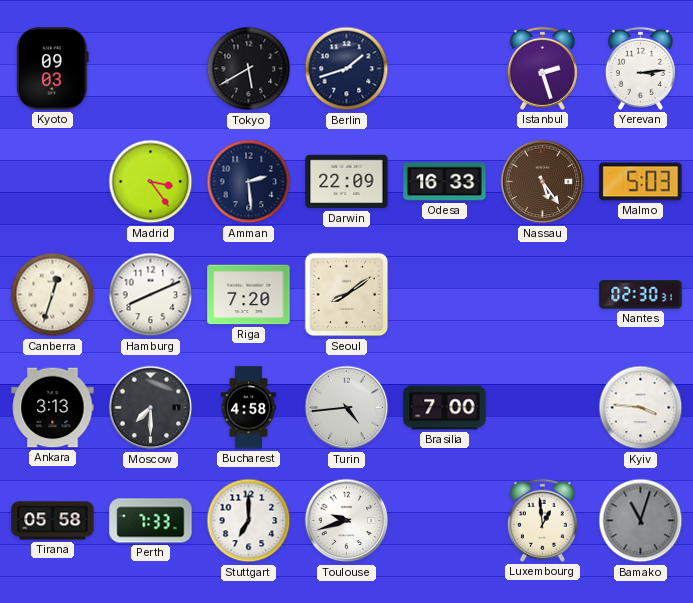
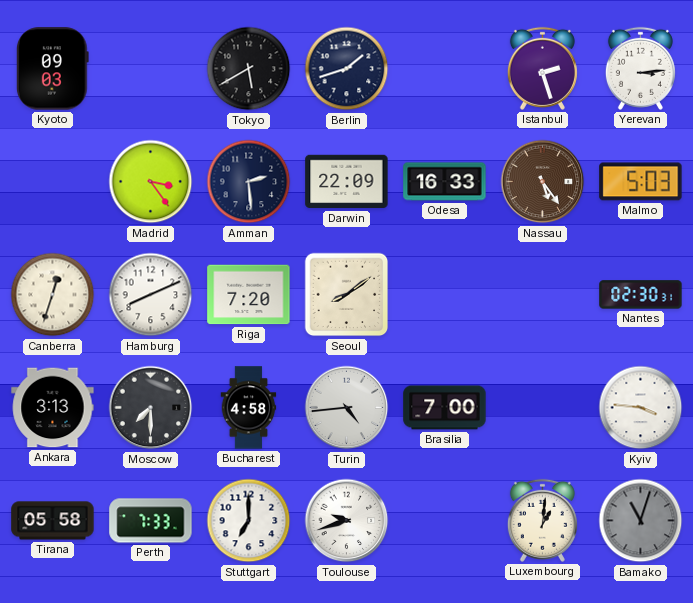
Luxembourg: 12:59 -> 1:01 (542, 520)
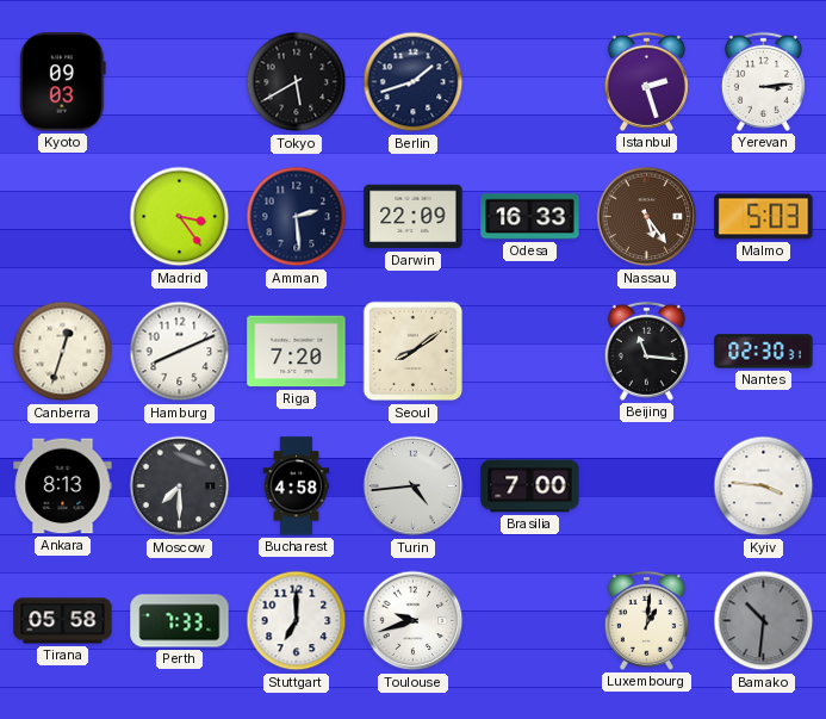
Beijing: none -> 11:16 (646, 351)
Ankara: 3:13 -> 8:13 (63, 486)
Bamako: 11:03 -> 10:31 (764, 621)
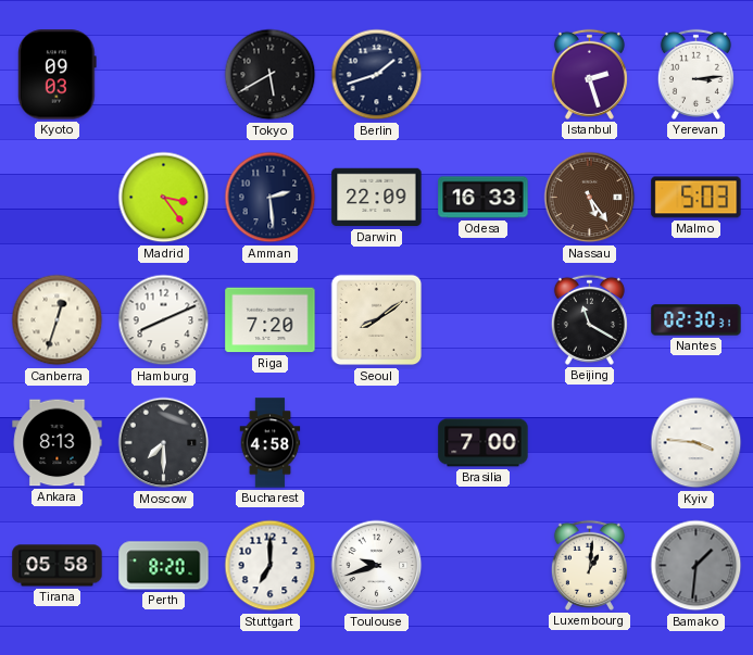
Beijing: 11:16 -> 11:20 (589, 319)
Turin: 4:44 -> none (414, 486)
Perth: 7:33 -> 8:20 (164, 566)
Bamako: 10:31 -> 1:31 (696, 566)
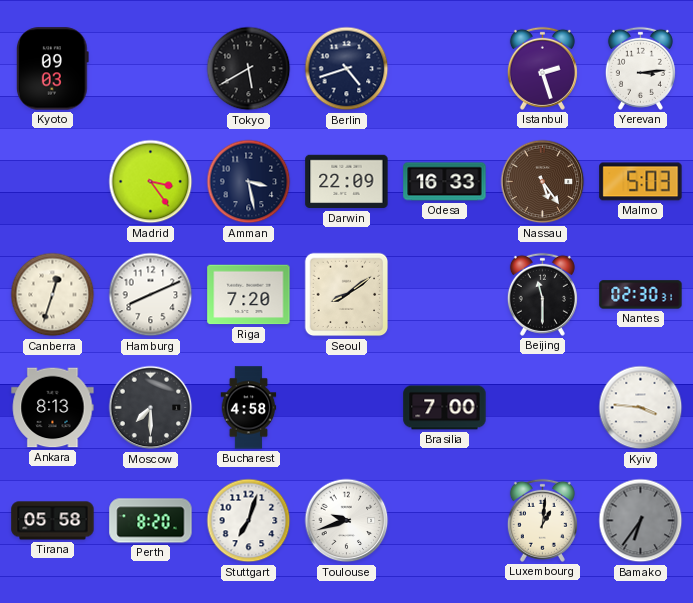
Berlin: 1:42 -> 4:42 (347, 69)
Amman: 2:29 -> 3:28 (249, 182)
Beijing: 11:20 -> 11:30 (542, 294)
Stuttgart: 7:00 -> 7:03 (249, 521)
Bamako: 1:31 -> 6:36 (641, 521)
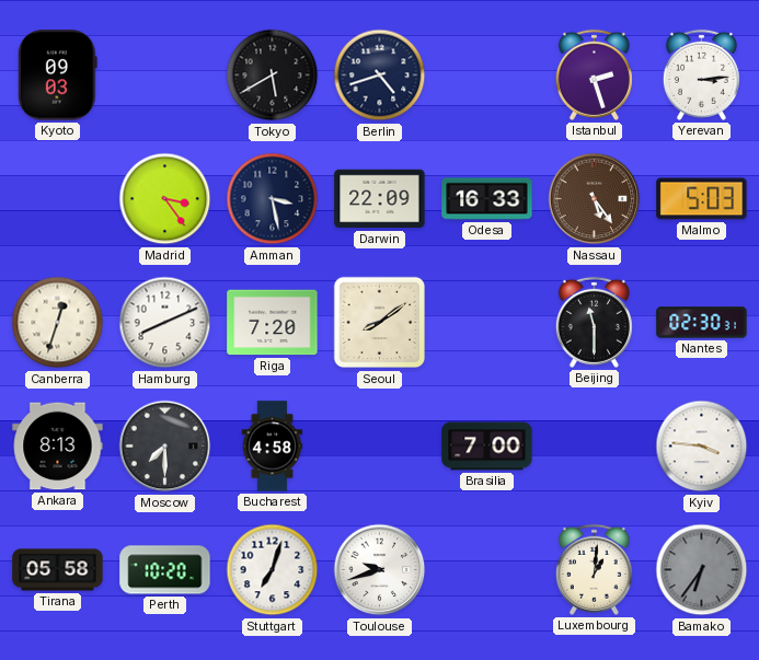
Perth: 8:20 -> 10:20 (165, 570)
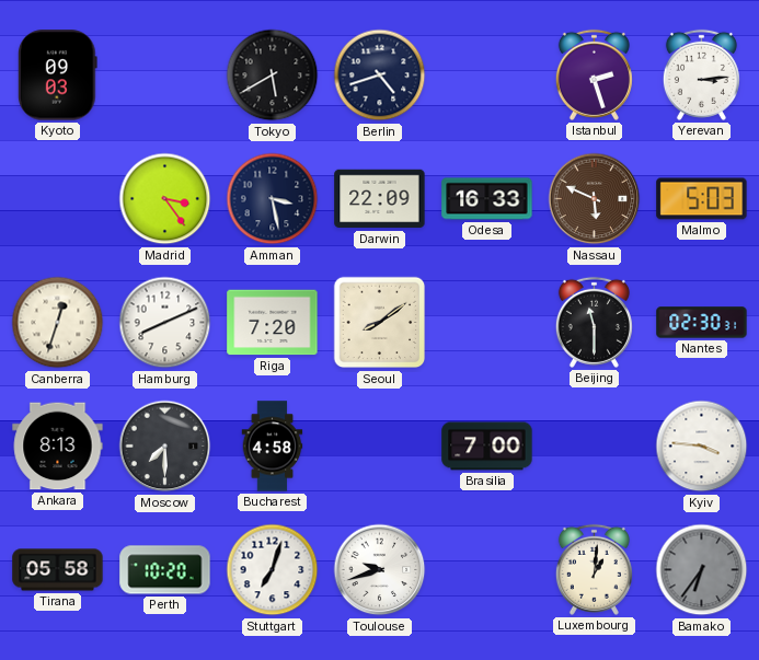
Nassau: 5:24 -> 5:49 (595, 199)
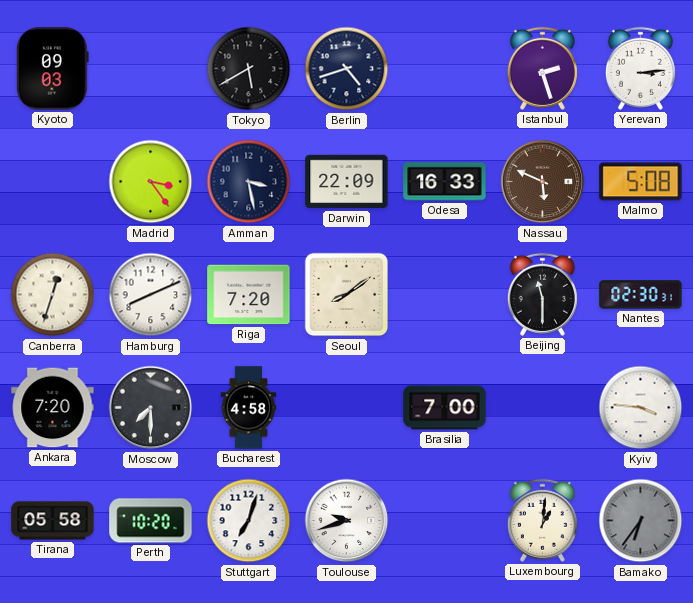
Malmo: 5:03 -> 5:08 (641, 182)
Ankara: 8:13 -> 7:20 (53, 408)
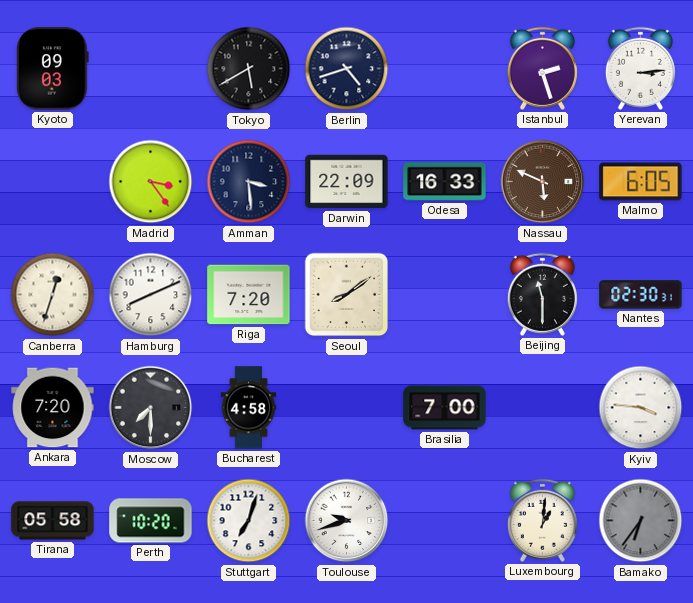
Amman: 3:28 -> 3:29 (249, 182)
Malmo: 5:08 -> 6:05 (641, 182)
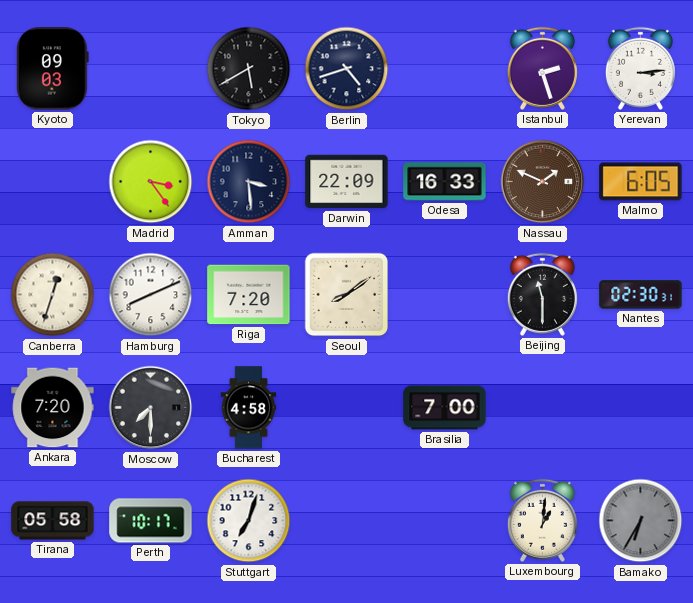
Nassau: 5:49 -> 1:49 (543, 182)
Kyiv: 3:46 -> none (641, 408)
Perth: 10:20 -> 10:17 (151, 521)
Toulouse: 9:42 -> none (347, 521)
Bamako: 6:36 -> 6:35 (641, 521)
